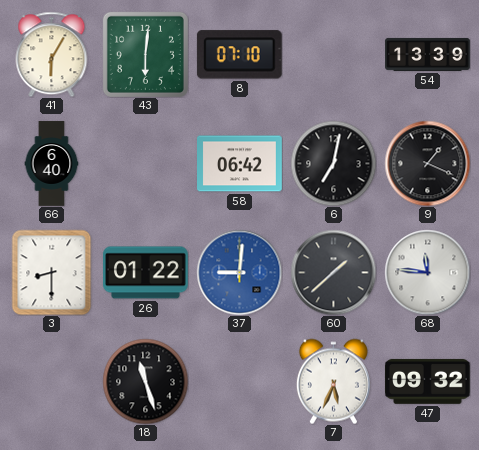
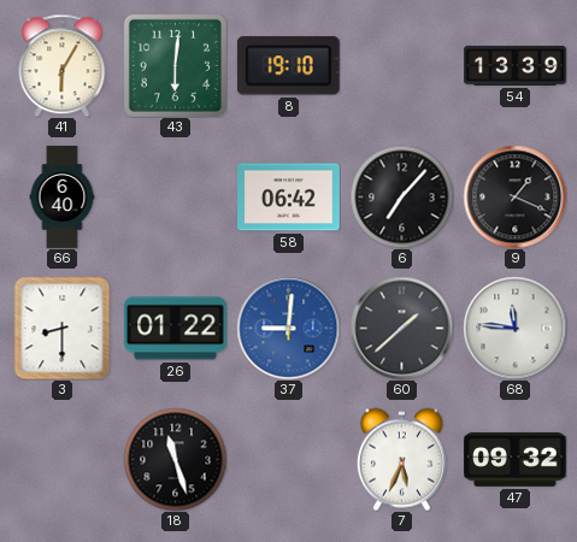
8: 07:10 -> 19:10 (288, 66)
6: 7:02 -> 7:07 (401, 196)
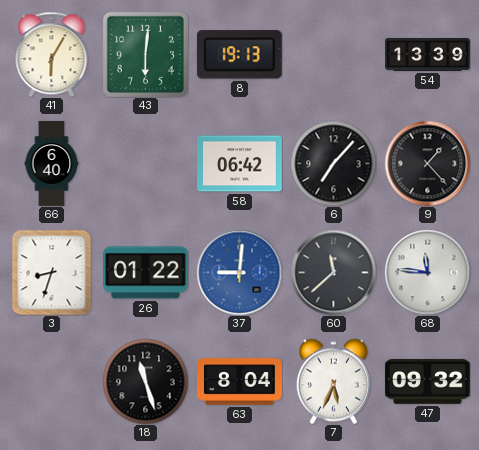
8: 19:10 -> 19:13 (239, 55)
9: 1:19 -> 1:23 (427, 163)
3: 8:30 -> 8:33 (52, 272)
60: 1:38 -> 11:38 (333, 272)
63: none -> 8:04 (240, 382)
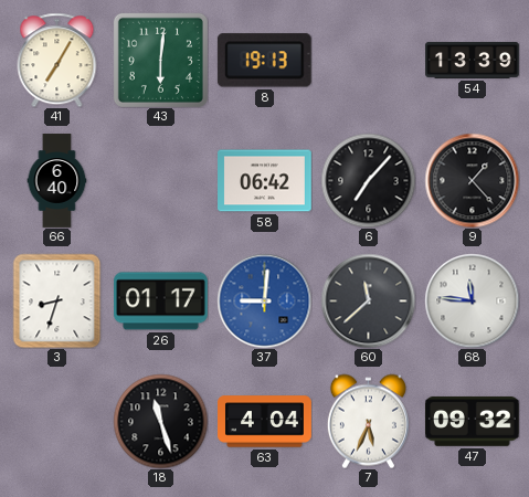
41: 6:05 -> 7:05 (57, 60)
26: 01:22 -> 01:17 (161, 302)
63: 8:04 -> 4:04 (265, 422)
